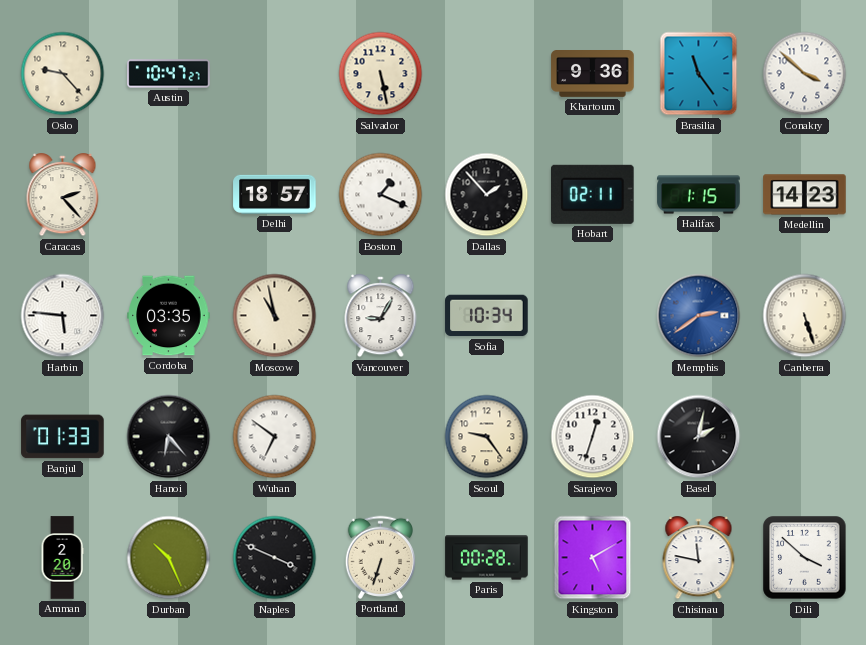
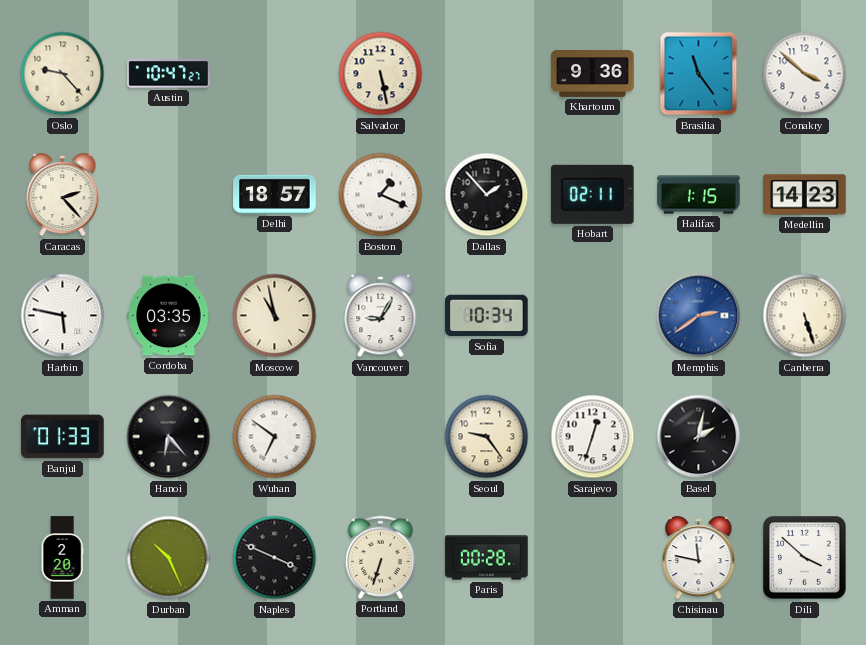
Harbin: 5:46 -> 5:47 (63, 316)
Kingston: 5:10 -> none (593, 558)
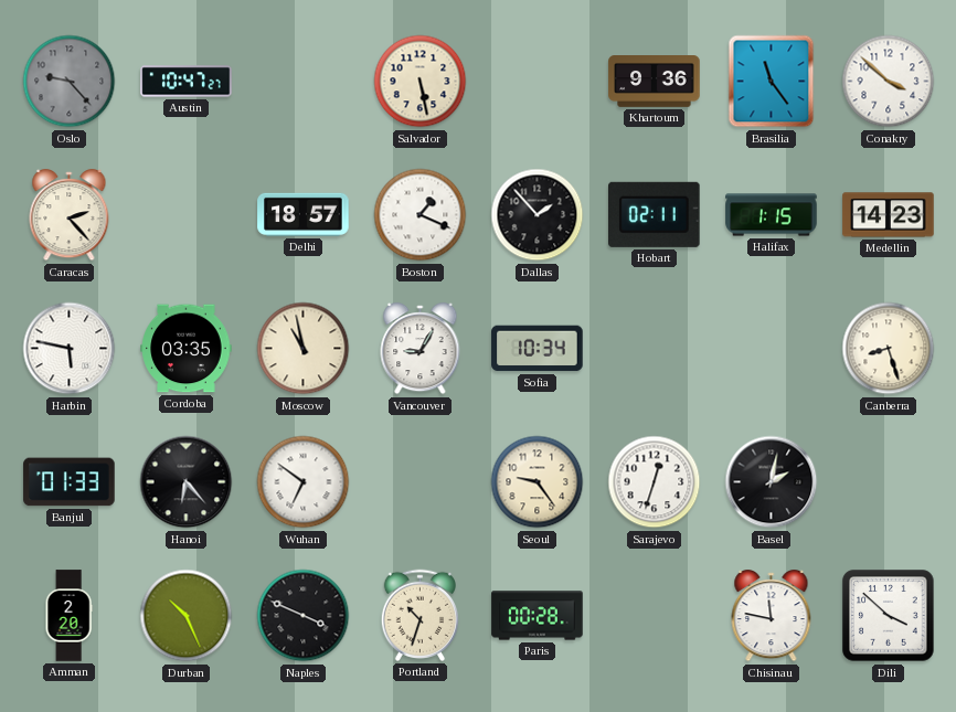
Oslo dial: cream -> grey (70, 82)
Memphis: 2:39 -> none (699, 316)
Canberra: 5:27 -> 8:27 (889, 349)
Portland: 6:33 -> 10:33 (419, 615)
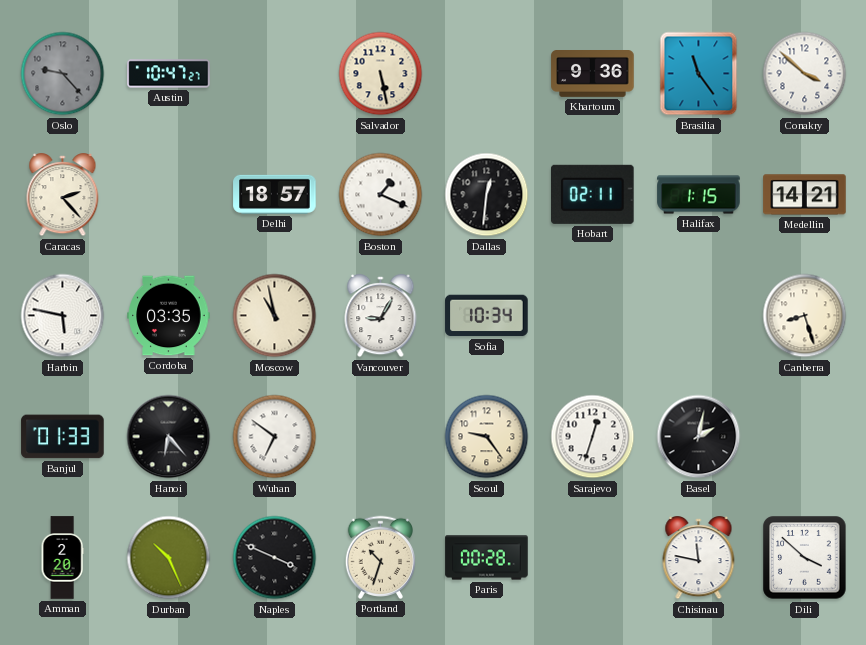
Dallas: 1:53 -> 12:31 (487, 195)
Medellin: 14:23 -> 14:21 (805, 195)
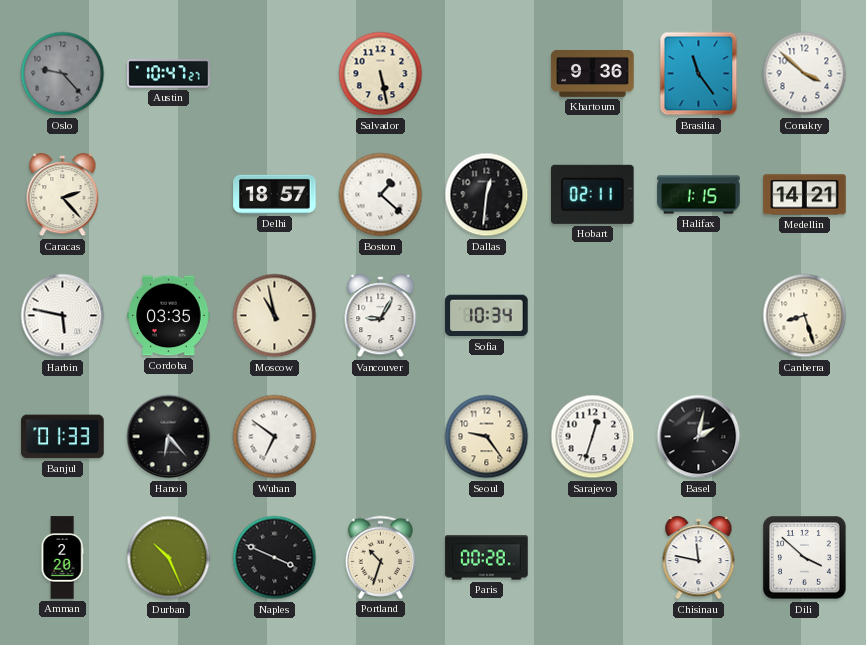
Boston: 1:19 -> 1:22 (381, 195)
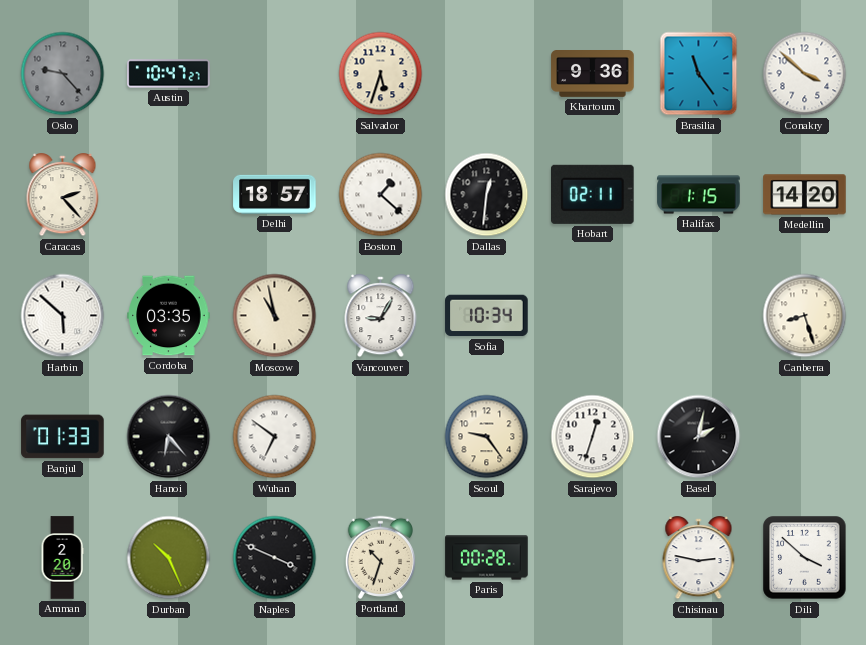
Salvador: 5:28 -> 5:33 (381, 74)
Medellin: 14:21 -> 14:20 (805, 195)
Harbin: 5:47 -> 5:52 (63, 316)
Chisinau: 11:47 -> 2:47 (699, 558)
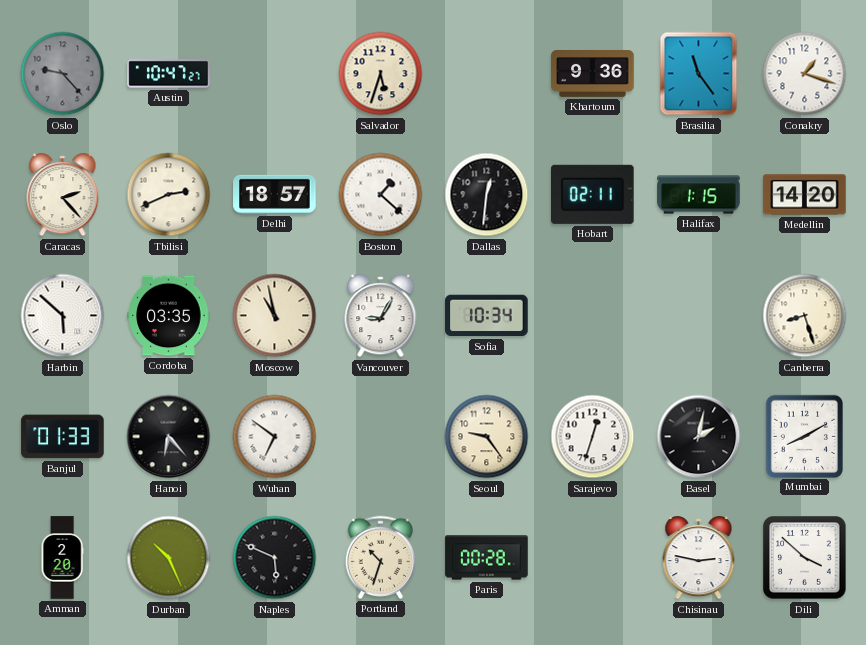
Conakry: 3:52 -> 1:18 (805, 74)
Tbilisi: none -> 2:41 (169, 195)
Mumbai: none -> 8:10 (804, 436)
Naples: 3:49 -> 5:49 (275, 558)
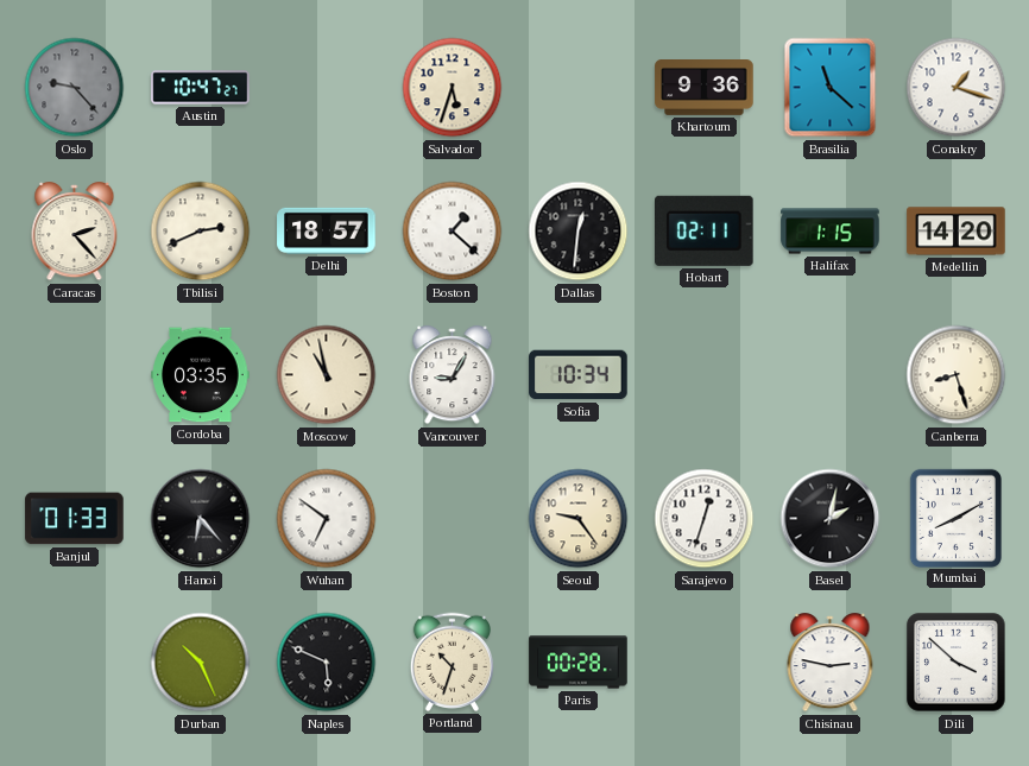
Brasilia: 11:24 -> 11:22 (831, 88)
Harbin: 5:52 -> none (63, 316)
Amman: 2:20 -> none (62, 558)
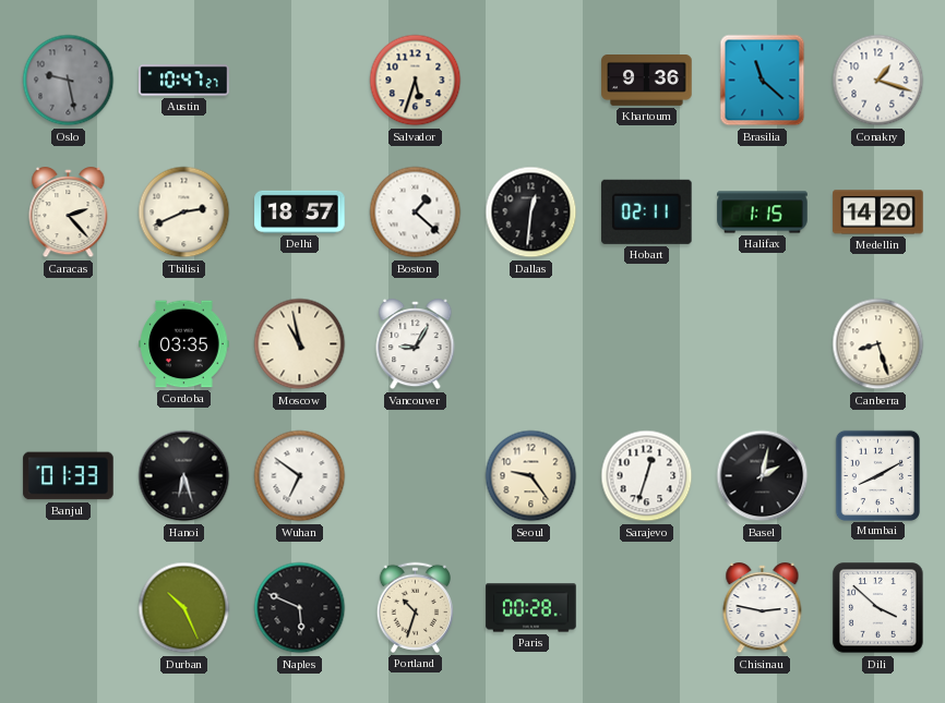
Oslo: 9:23 -> 9:28 (69, 81)
Sofia: 10:34 -> none (579, 375)
Hanoi: 6:23 -> 6:27 (184, 476)
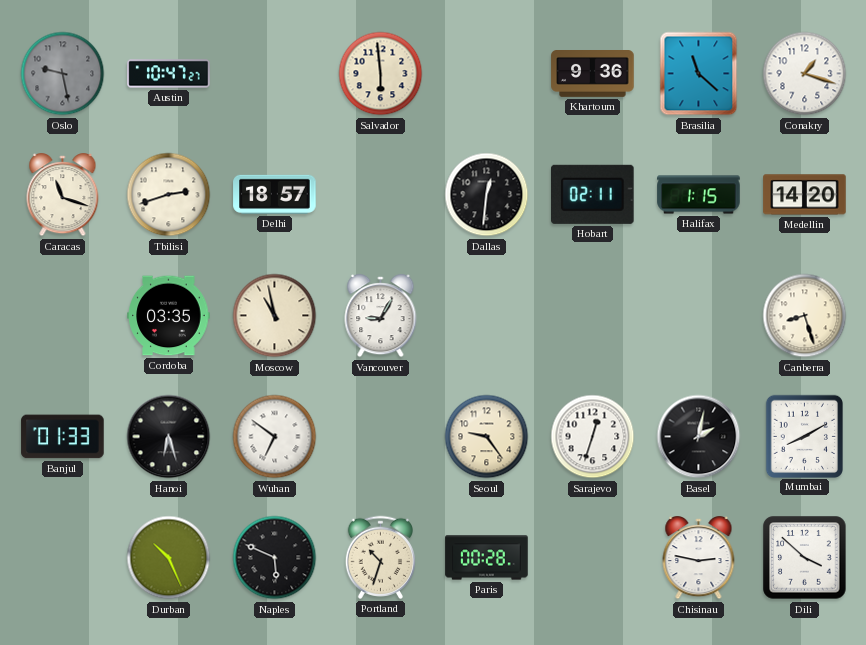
Salvador: 5:33 -> 5:59 (381, 74)
Caracas: 2:23 -> 11:18 (63, 195)
Tbilisi: 2:41 -> 2:42 (169, 195)
Boston: 1:22 -> none (416, 213)
